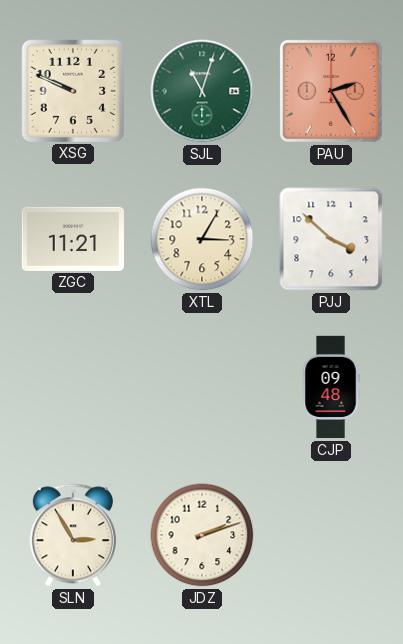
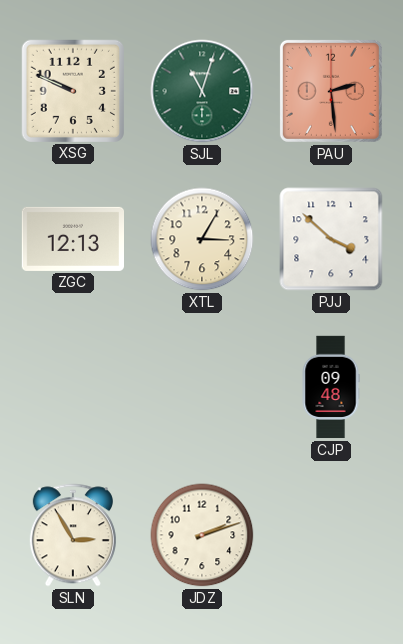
PAU: 2:25 -> 2:29 (331, 91)
ZGC: 11:21 -> 12:13 (72, 239)
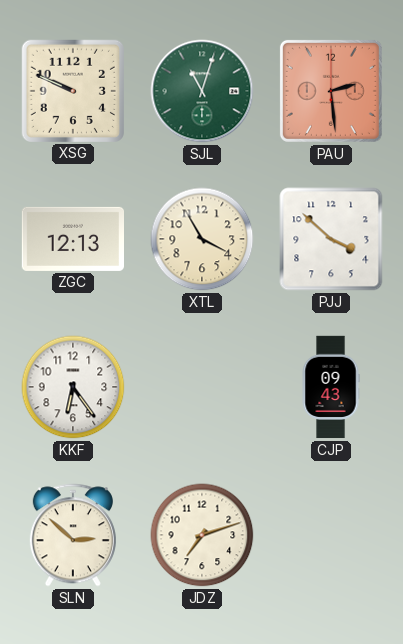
XTL: 3:05 -> 3:55 (202, 239)
KKF: none -> 6:24 (73, 387)
CJP: 09:48 -> 09:43 (331, 387)
SLN: 2:55 -> 2:52 (73, 535)
JDZ: 2:12 -> 7:12 (202, 535)
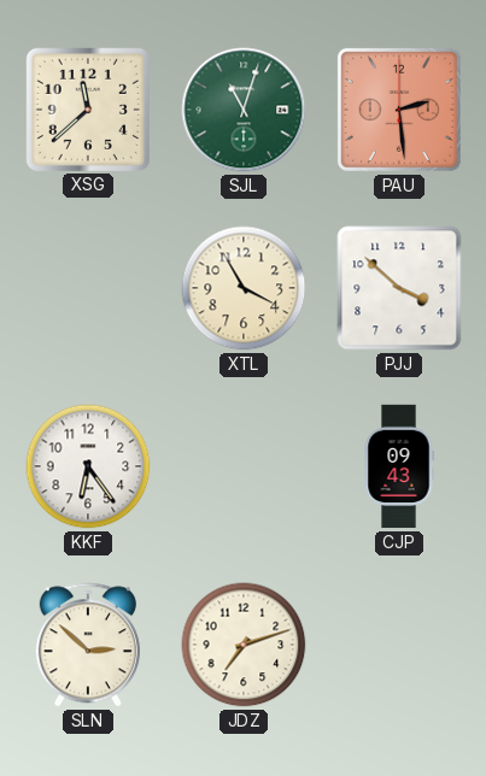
XSG: 9:49 -> 11:38 (88, 110)
ZGC: 12:13 -> none (72, 239)
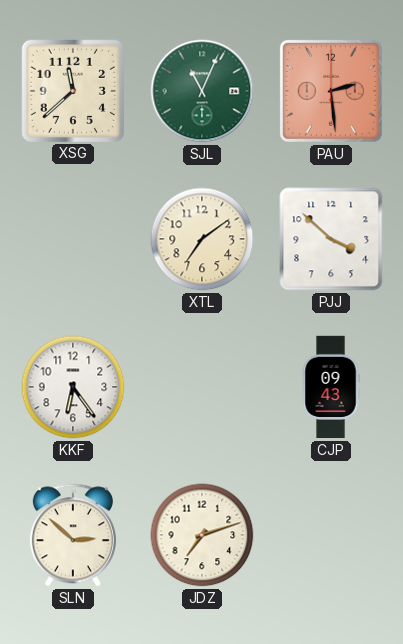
SJL: 11:03 -> 11:04 (202, 91)
XTL: 3:55 -> 7:09 (202, 239)
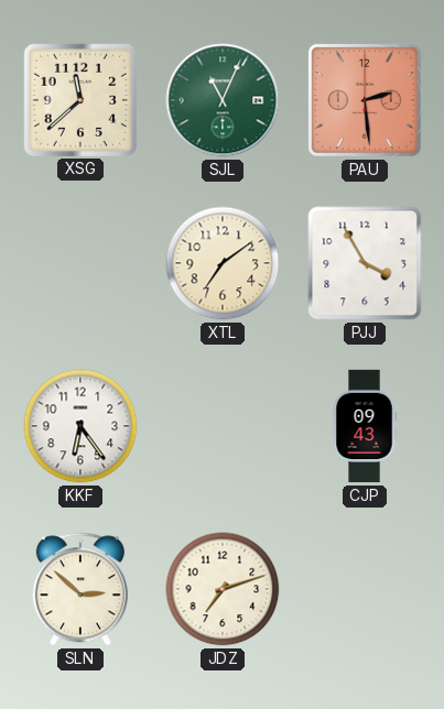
PJJ: 3:52 -> 3:55 (365, 263)
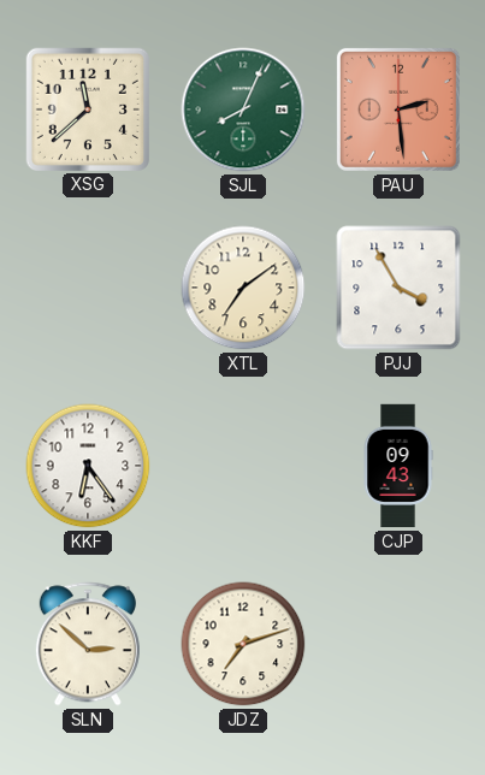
SJL: 11:04 -> 8:04 (243, 110)
